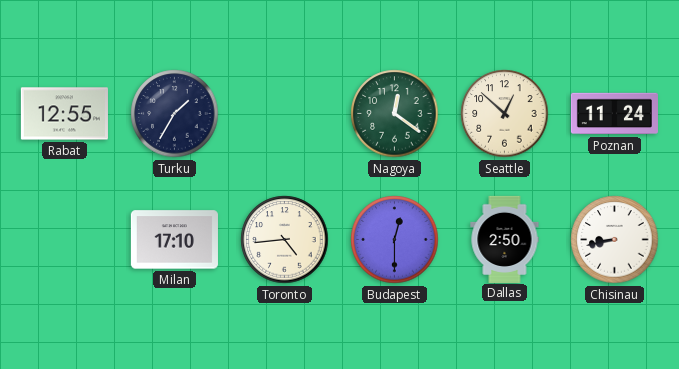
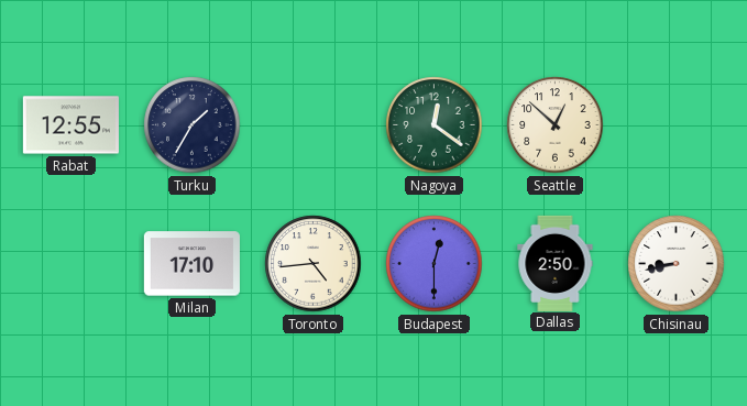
Poznan: 11:24 -> none (614, 114)
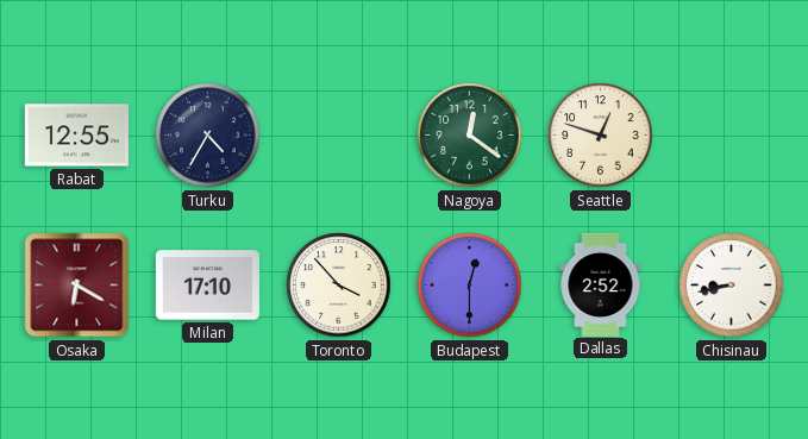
Turku: 1:35 -> 4:35 (208, 136)
Seattle: 12:52 -> 12:48 (601, 136)
Osaka: none -> 6:20 (77, 286)
Toronto: 4:44 -> 3:53 (339, 286)
Dallas: 2:50 -> 2:52 (601, 284)
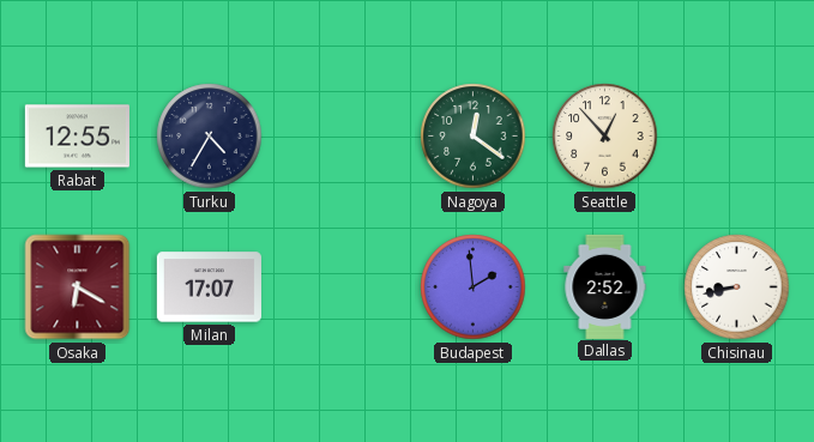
Seattle: 12:48 -> 12:53 (605, 137)
Milan: 17:10 -> 17:07 (209, 287)
Toronto: 3:53 -> none (339, 286)
Budapest: 12:30 -> 1:59 (474, 287)
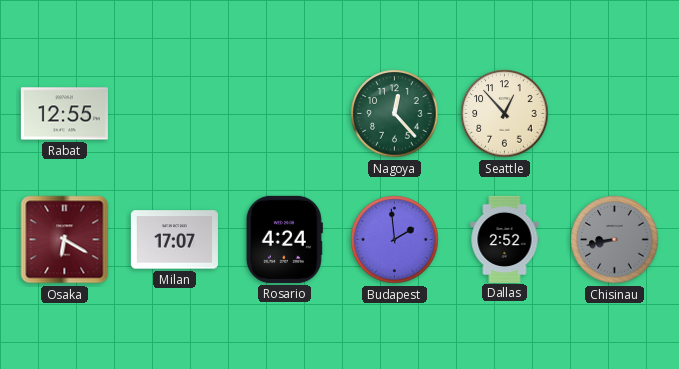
Turku: 4:35 -> none (210, 137)
Nagoya: 12:21 -> 12:23 (395, 114)
Rosario: none -> 4:24 (284, 239)
Chisinau dial: white -> grey (615, 240)
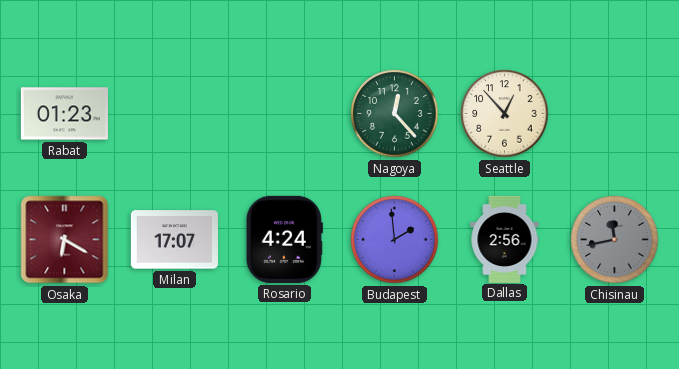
Rabat: 12:55 -> 01:23 (64, 114)
Dallas: 2:52 -> 2:56 (505, 239)
Chisinau: 8:43 -> 11:43 (615, 240)
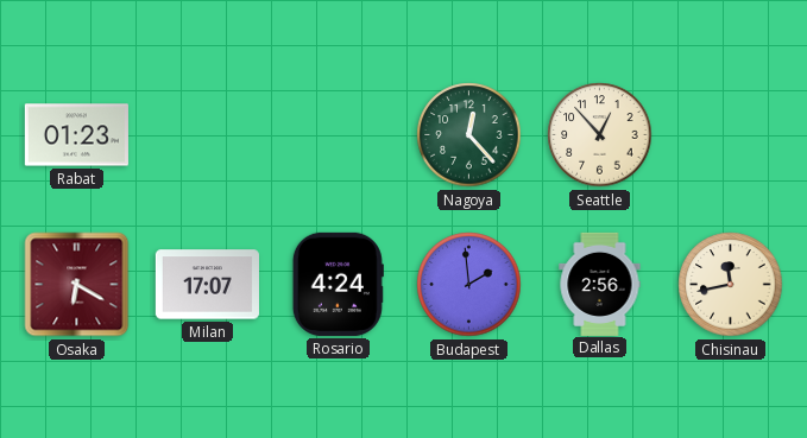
Chisinau dial: grey -> cream (731, 285)
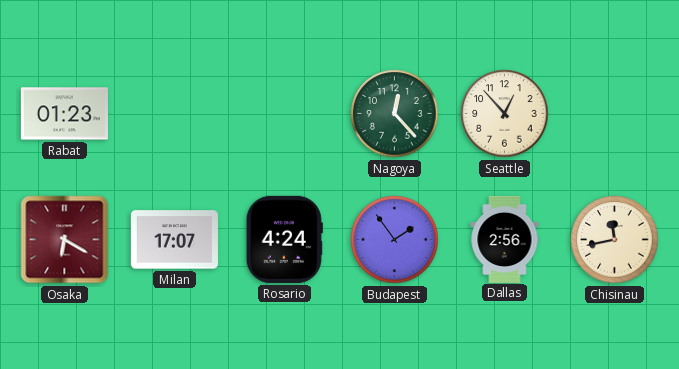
Budapest: 1:59 -> 1:54 (395, 240)
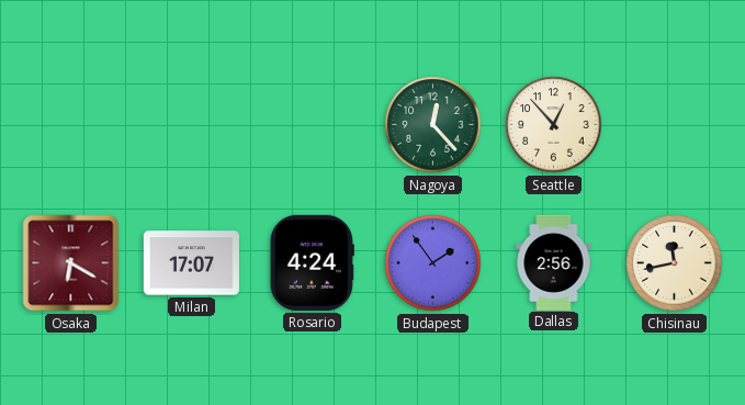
Rabat: 01:23 -> none (64, 114)
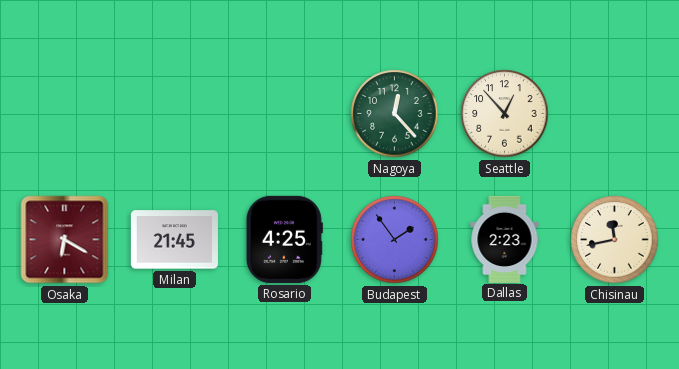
Milan: 17:07 -> 21:45 (174, 240)
Rosario: 4:24 -> 4:25 (284, 239)
Dallas: 2:56 -> 2:23 (505, 239)
